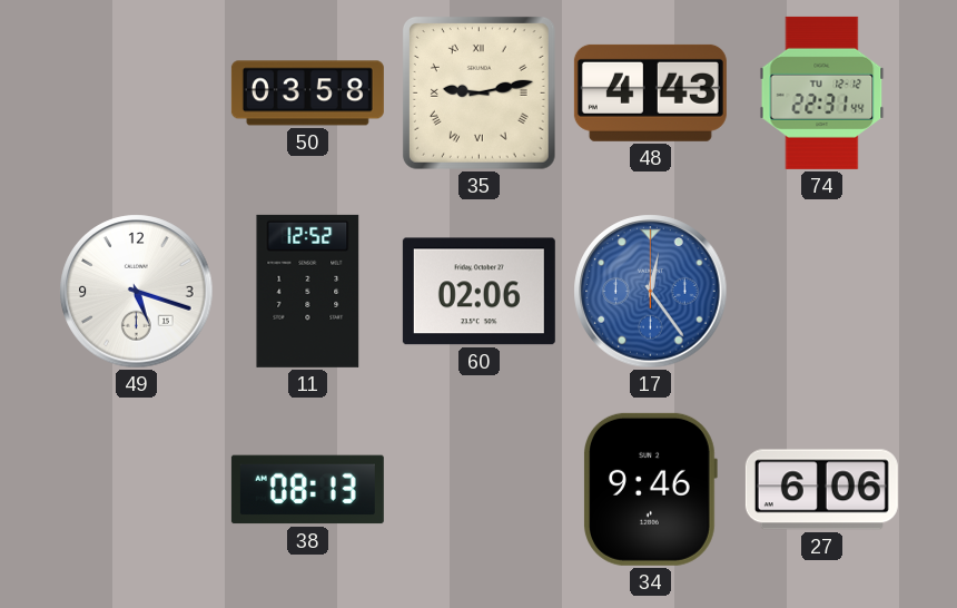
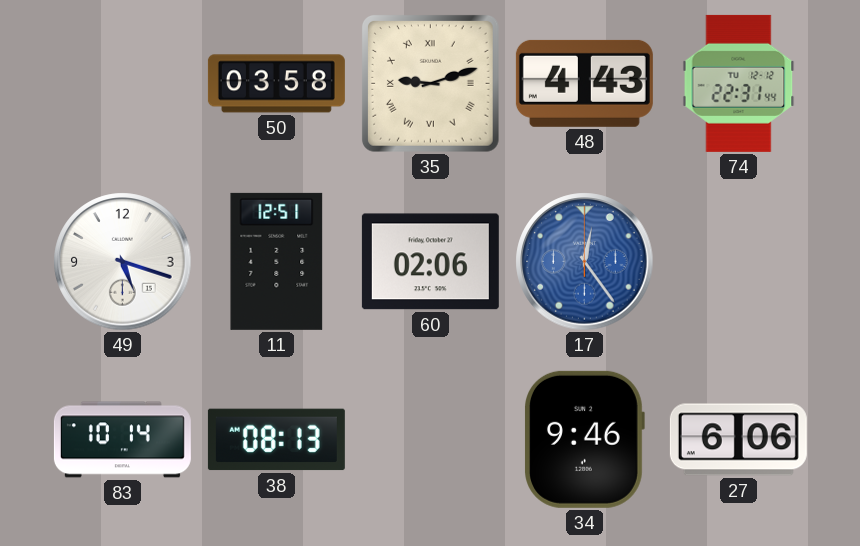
35: 9:13 -> 9:12 (431, 84)
11: 12:52 -> 12:51 (277, 261)
83: none -> 10:14 (122, 440)
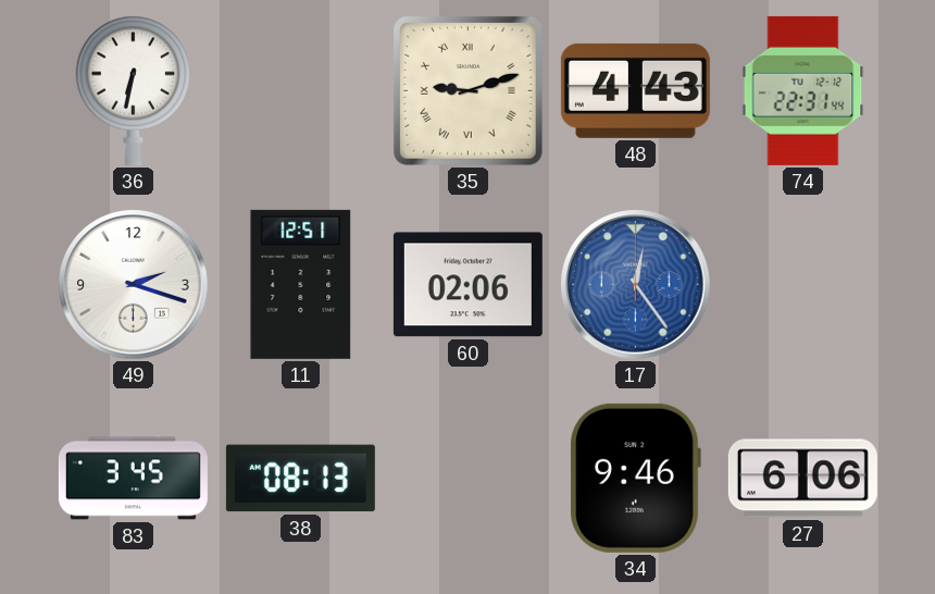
36: none -> 6:32 (134, 90)
50: 03:58 -> none (276, 84)
49: 5:18 -> 2:18 (134, 285)
83: 10:14 -> 3:45 (133, 479)
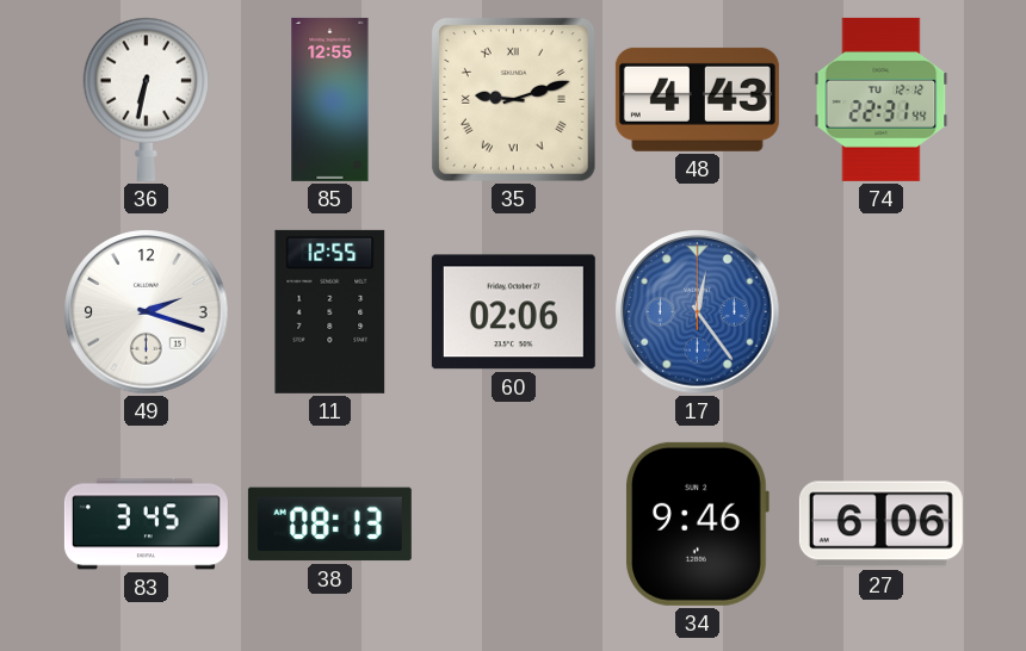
85: none -> 12:55 (330, 99)
11: 12:51 -> 12:55 (330, 311)
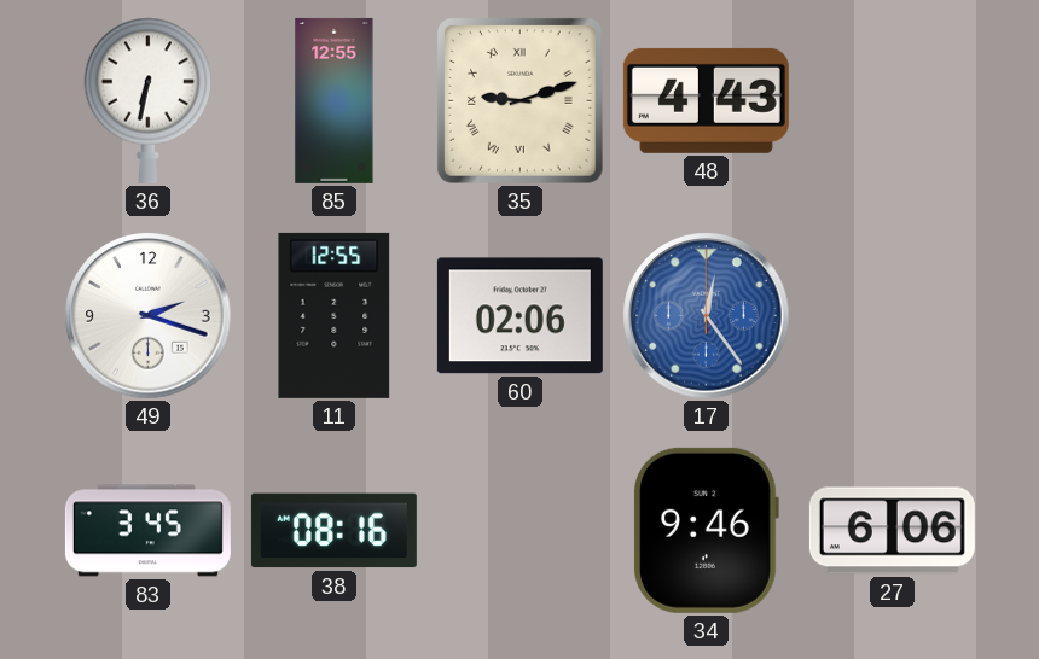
74: 22:31 -> none (882, 99)
38: 08:13 -> 08:16 (333, 531)
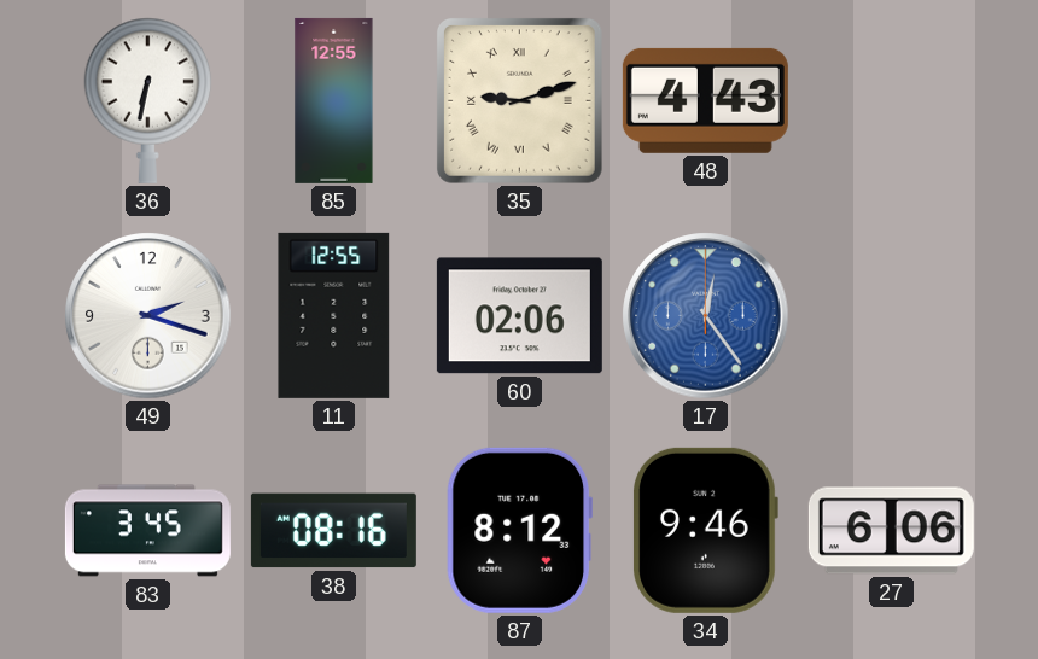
87: none -> 8:12 (519, 530)
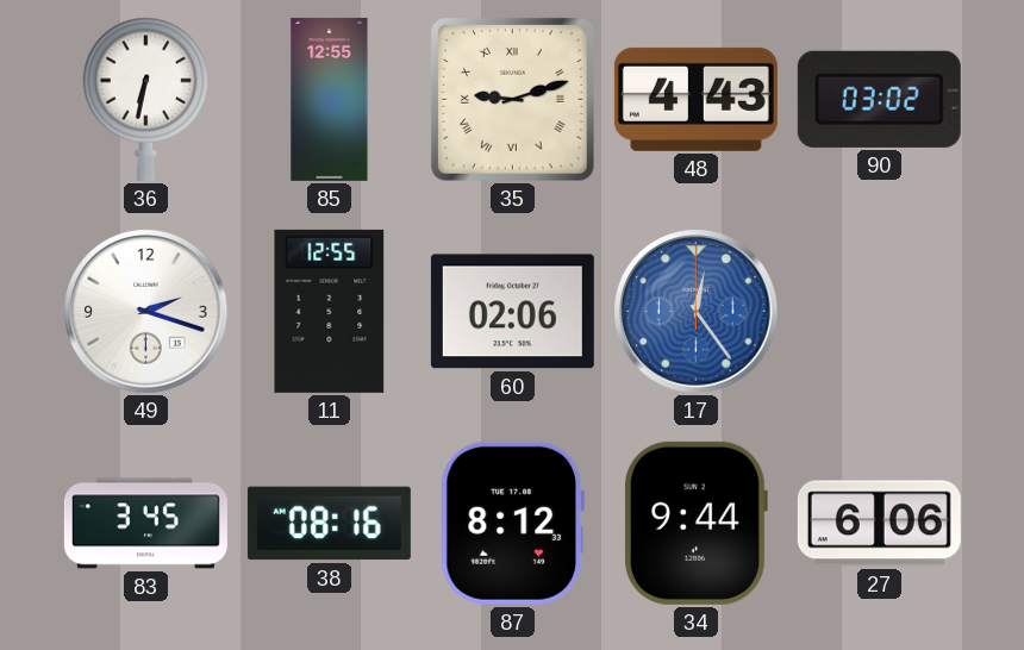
90: none -> 03:02 (879, 99)
34: 9:46 -> 9:44 (697, 523)
